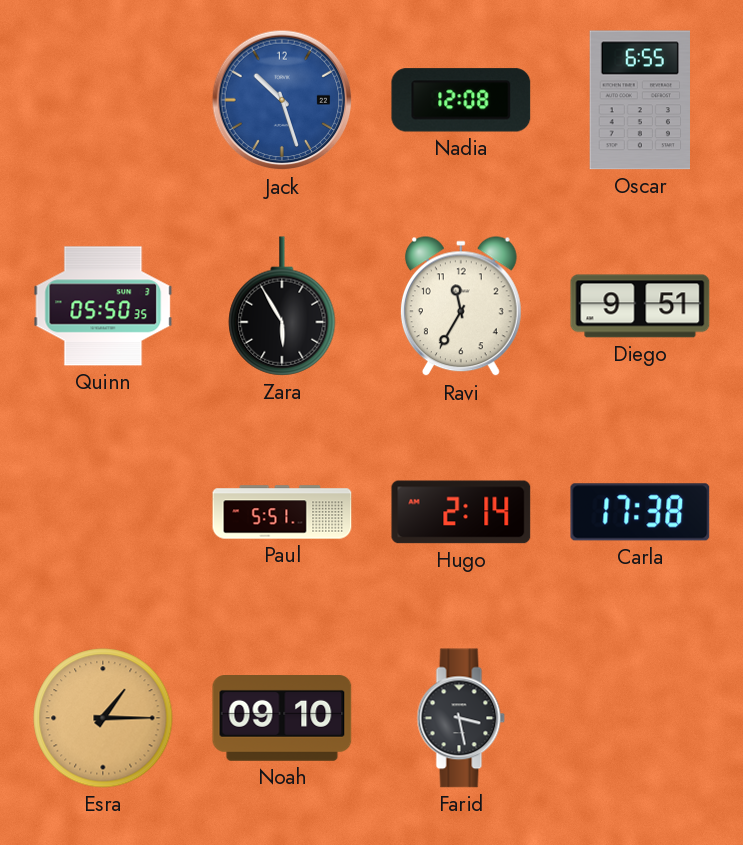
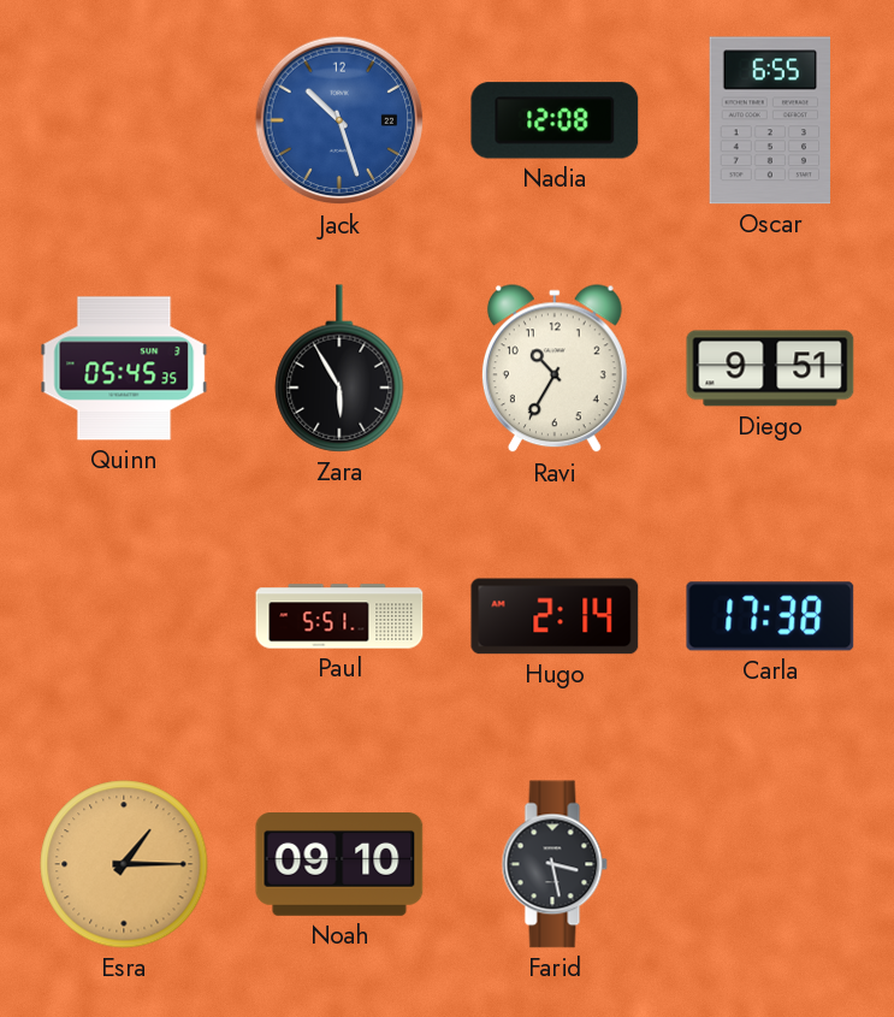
Quinn: 05:50 -> 05:45 (124, 368)
Ravi: 11:35 -> 10:35 (555, 369)
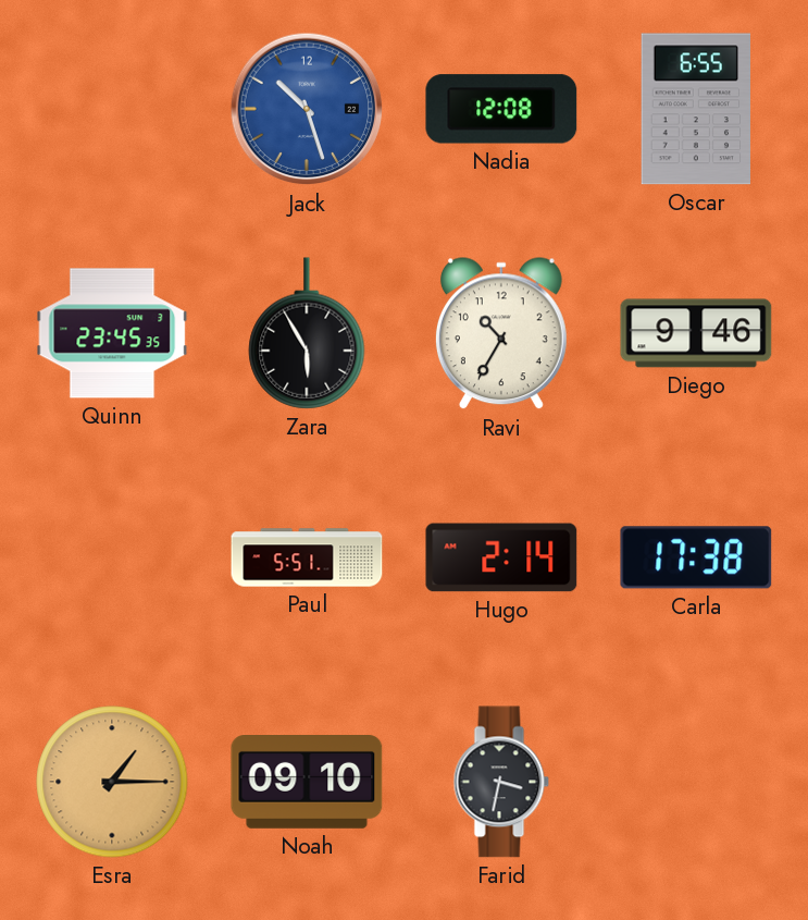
Quinn: 05:45 -> 23:45 (112, 333)
Diego: 9:51 -> 9:46 (696, 333)
Farid: 3:28 -> 3:32 (501, 782)
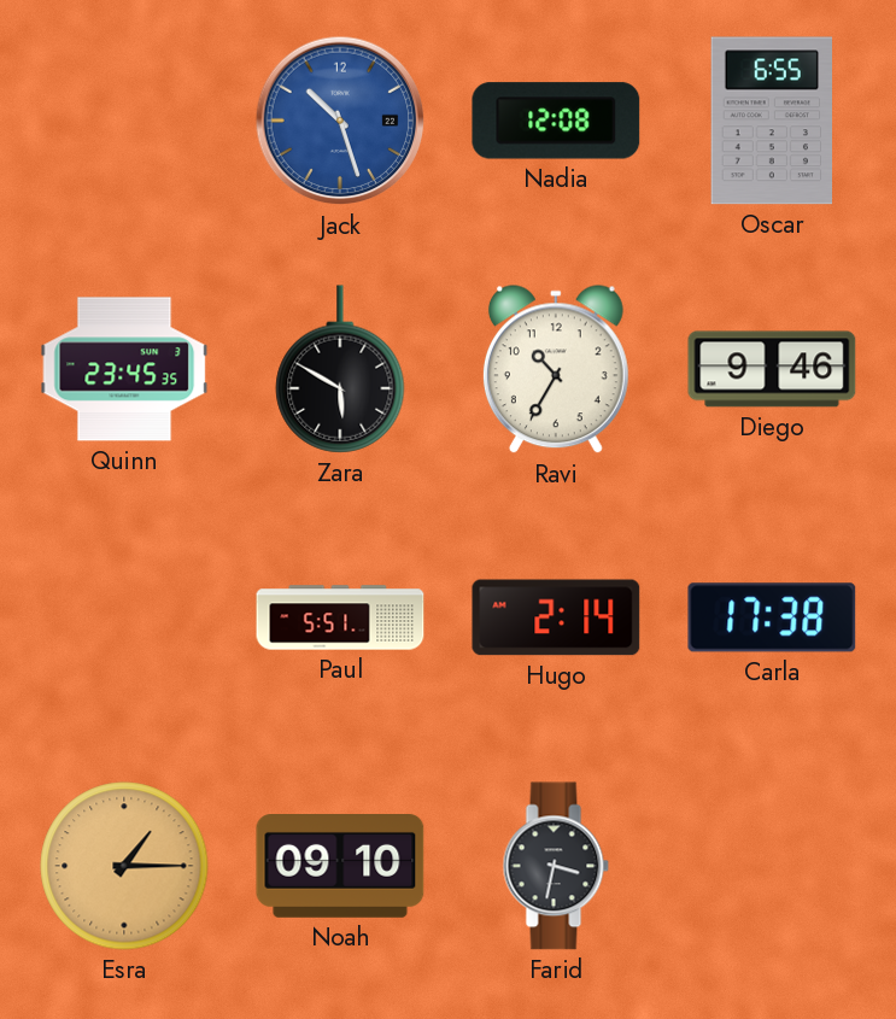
Zara: 5:55 -> 5:50 (340, 369)
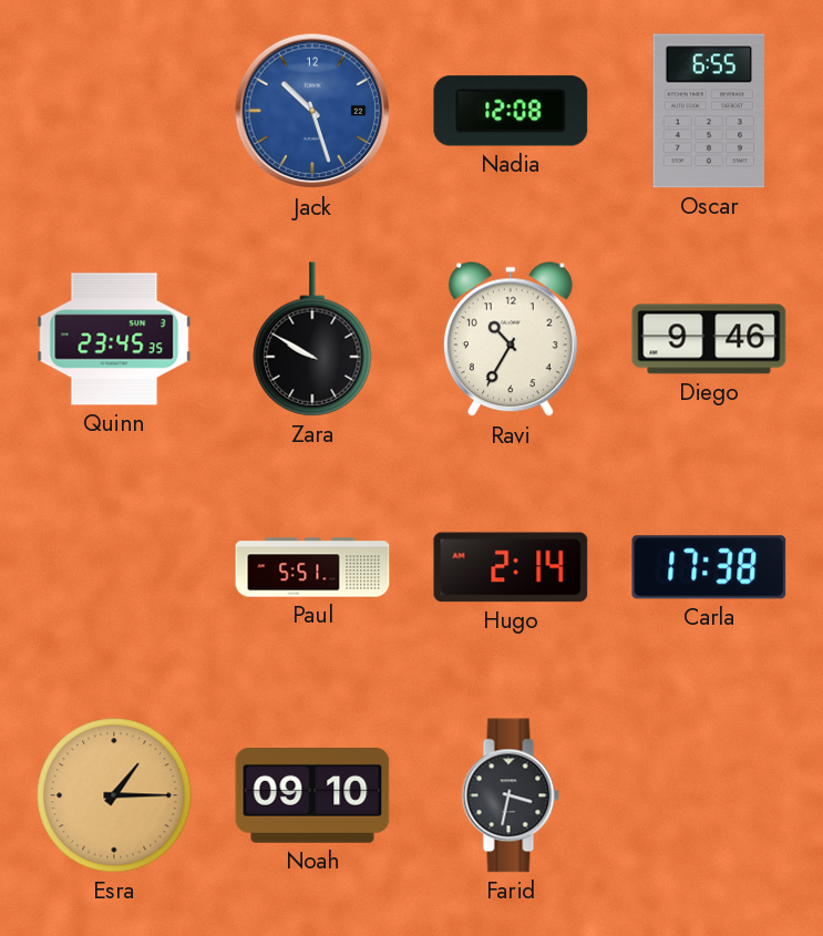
Zara: 5:50 -> 9:50 (312, 339)
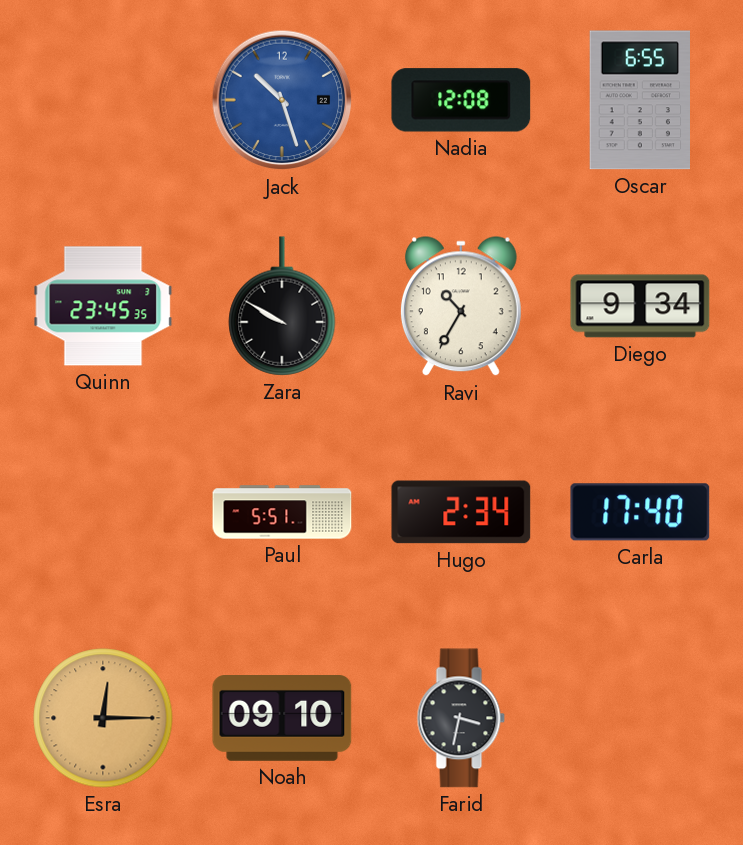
Diego: 9:46 -> 9:34 (640, 306)
Hugo: 2:14 -> 2:34 (461, 512)
Carla: 17:38 -> 17:40 (640, 512)
Esra: 1:15 -> 12:15 (103, 718)
